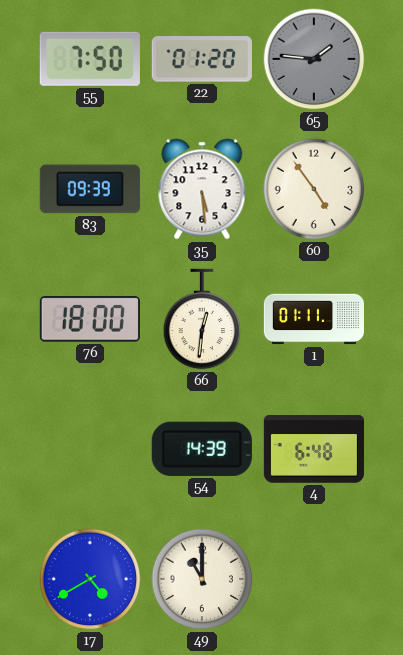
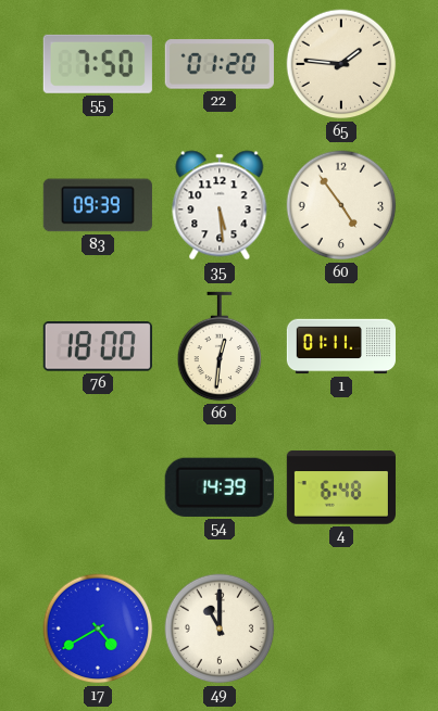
65 dial: grey -> cream (341, 64)
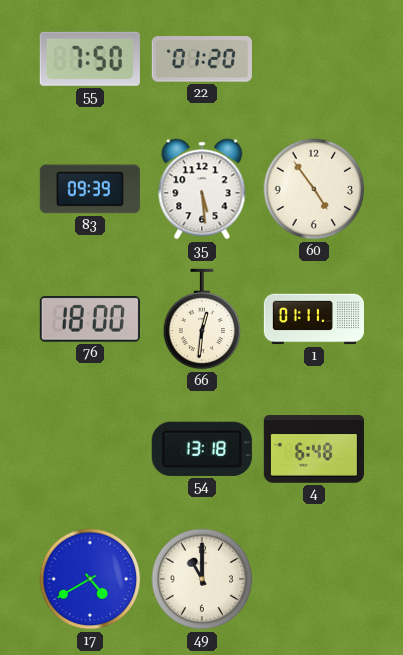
65: 1:46 -> none (341, 64)
54: 14:39 -> 13:18 (202, 449)
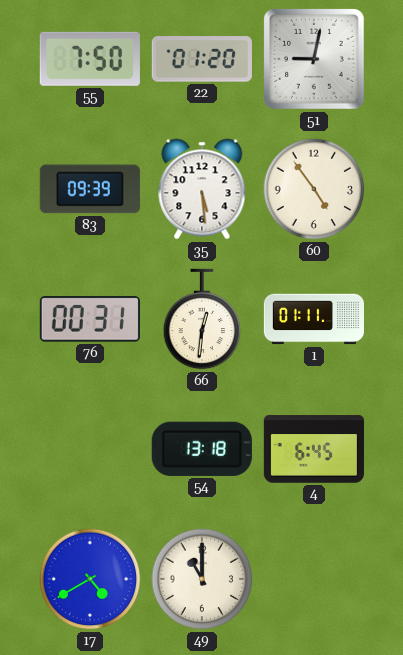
51: none -> 9:02 (315, 60)
76: 18:00 -> 00:31 (90, 319)
4: 6:48 -> 6:45 (314, 449)
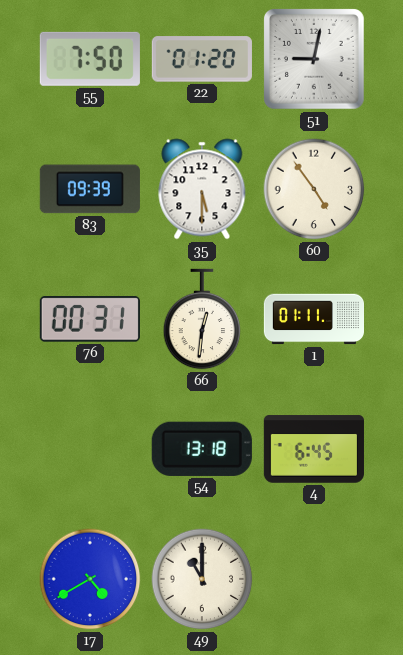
35: 5:29 -> 5:30 (202, 189)
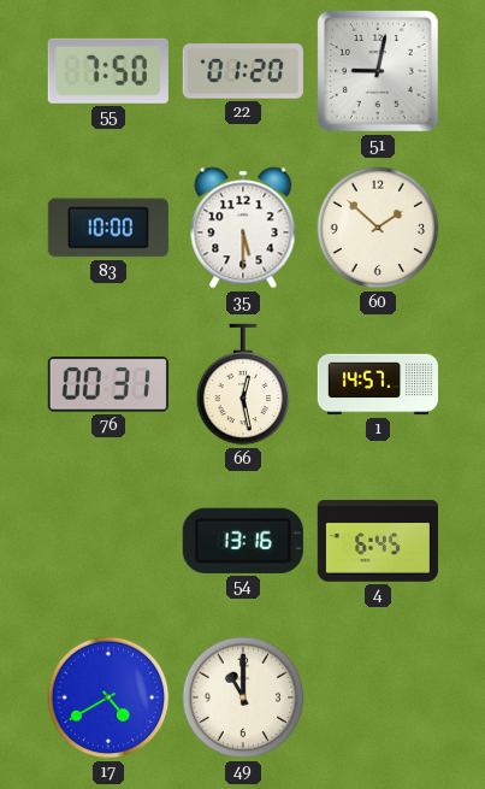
83: 09:39 -> 10:00 (108, 228)
60: 4:54 -> 1:52 (378, 228)
66: 12:31 -> 12:28 (243, 384)
1: 01:11 -> 14:57 (377, 384)
54: 13:18 -> 13:16 (243, 541)
